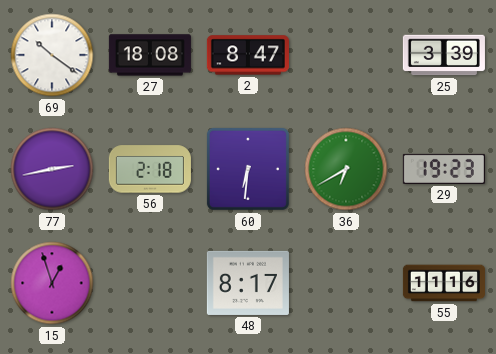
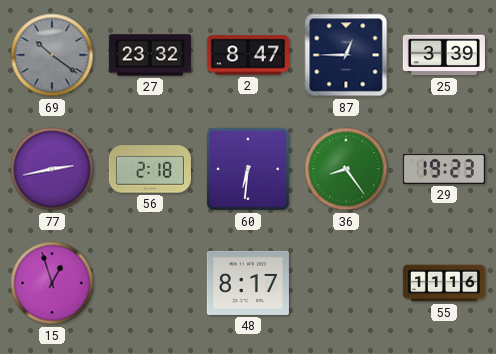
69 dial: white -> grey (52, 55)
27: 18:08 -> 23:32 (150, 55)
87: none -> 12:45 (346, 55)
36: 6:40 -> 8:24 (346, 169)
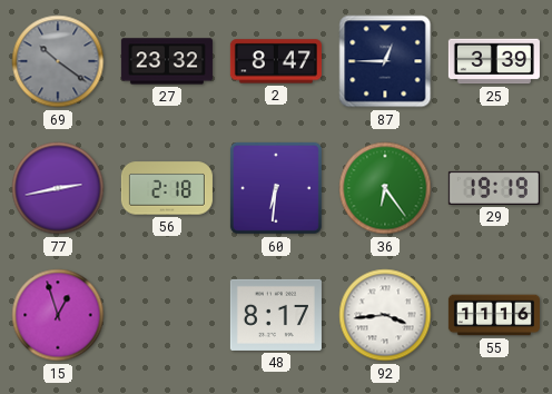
36: 8:24 -> 6:24 (385, 188)
29: 19:23 -> 19:19 (494, 188)
92: none -> 3:44 (385, 315)
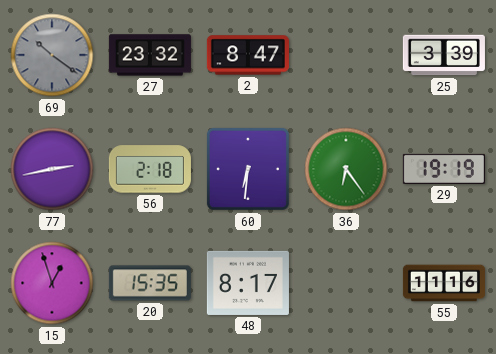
87: 12:45 -> none (385, 61)
20: none -> 15:35 (150, 283)
92: 3:44 -> none (385, 315)
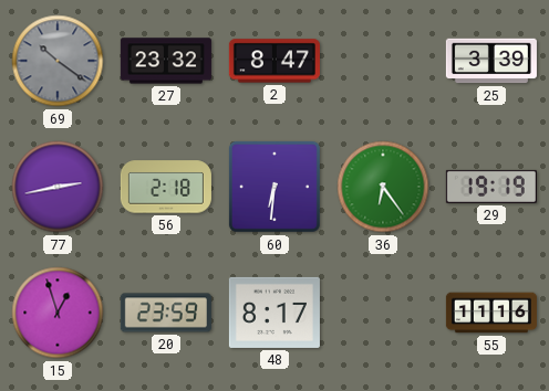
20: 15:35 -> 23:59 (166, 313)
